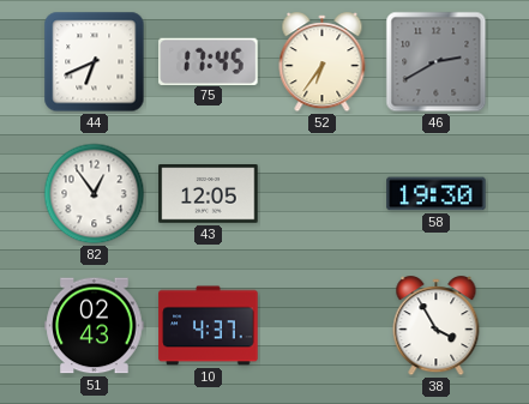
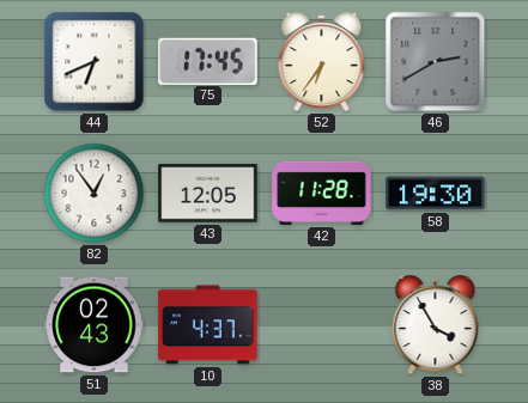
42: none -> 11:28 (322, 193)
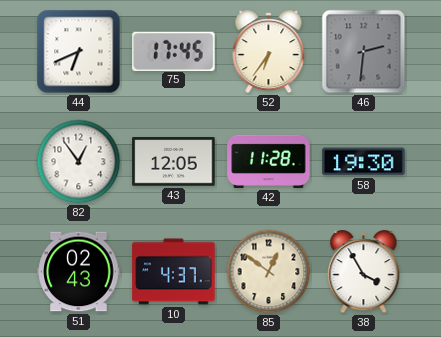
46: 2:40 -> 2:31 (364, 52)
85: none -> 12:51 (269, 272)
